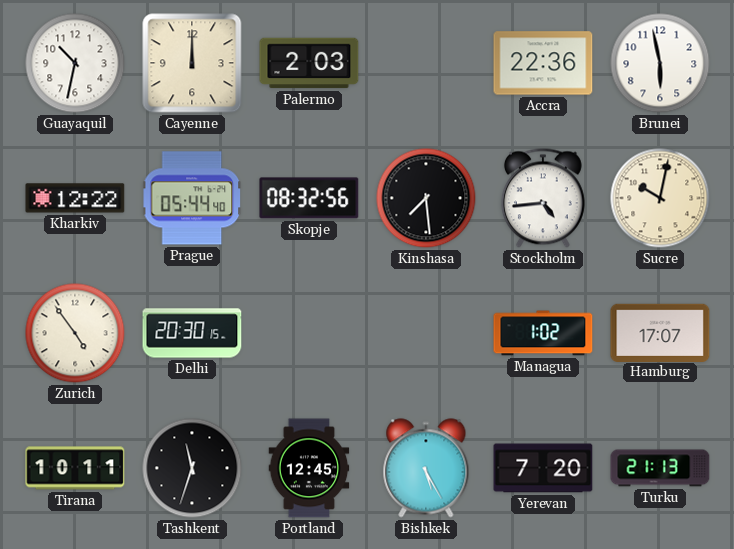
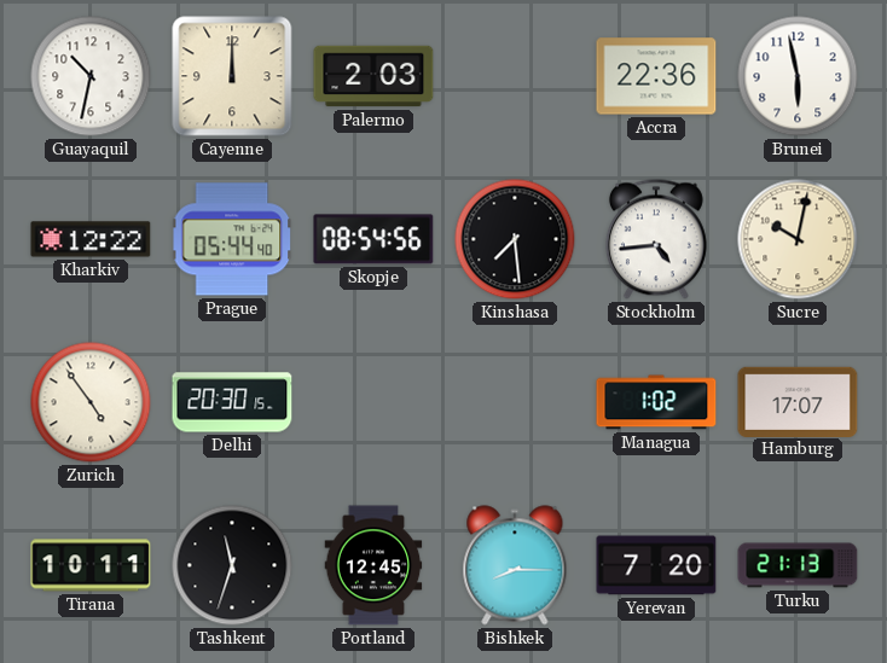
Skopje: 08:32 -> 08:54 (373, 239)
Bishkek: 5:25 -> 8:15 (515, 565)
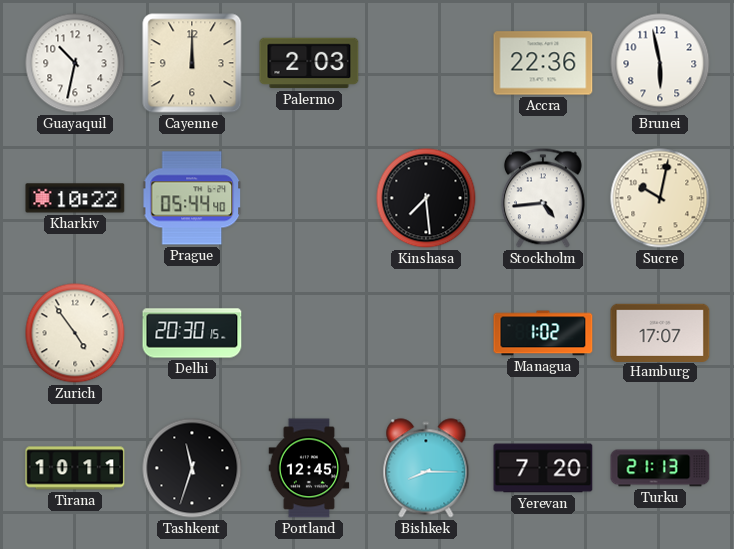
Kharkiv: 12:22 -> 10:22 (75, 198)
Skopje: 08:54 -> none (373, 239)
